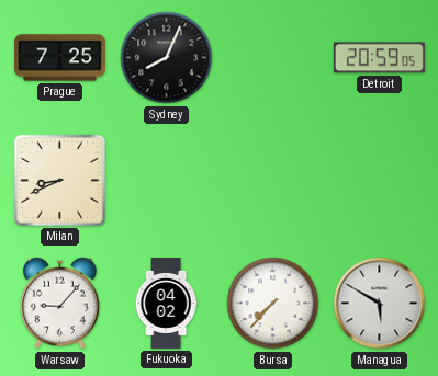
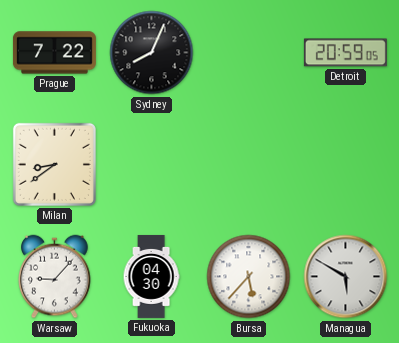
Prague: 7:25 -> 7:22 (54, 53)
Milan: 8:41 -> 8:39 (54, 164)
Fukuoka: 04:02 -> 04:30 (151, 276)
Bursa: 7:37 -> 5:37 (249, 277)
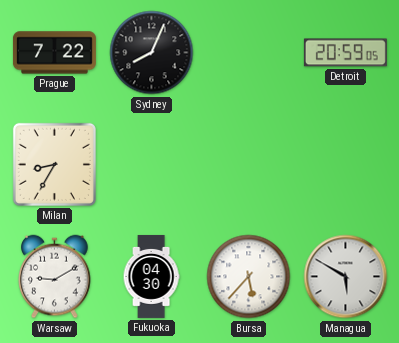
Milan: 8:39 -> 8:35 (54, 164)
Warsaw: 9:07 -> 9:10 (55, 277)
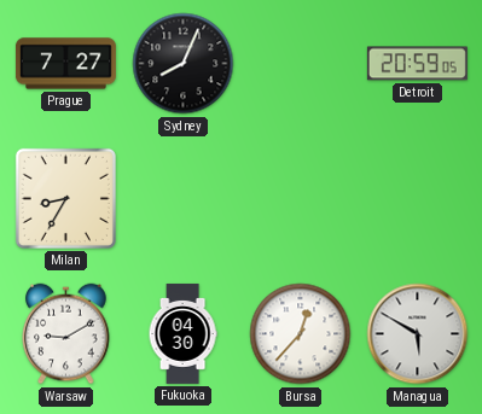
Prague: 7:22 -> 7:27 (65, 64)
Bursa: 5:37 -> 12:37 (301, 334)
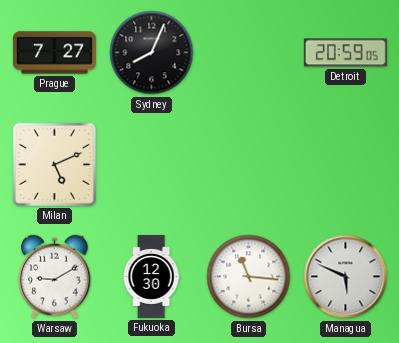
Milan: 8:35 -> 5:11 (54, 164)
Fukuoka: 04:30 -> 12:30 (151, 276)
Bursa: 12:37 -> 11:16 (249, 277)
Managua: 5:50 -> 5:49 (346, 277)
